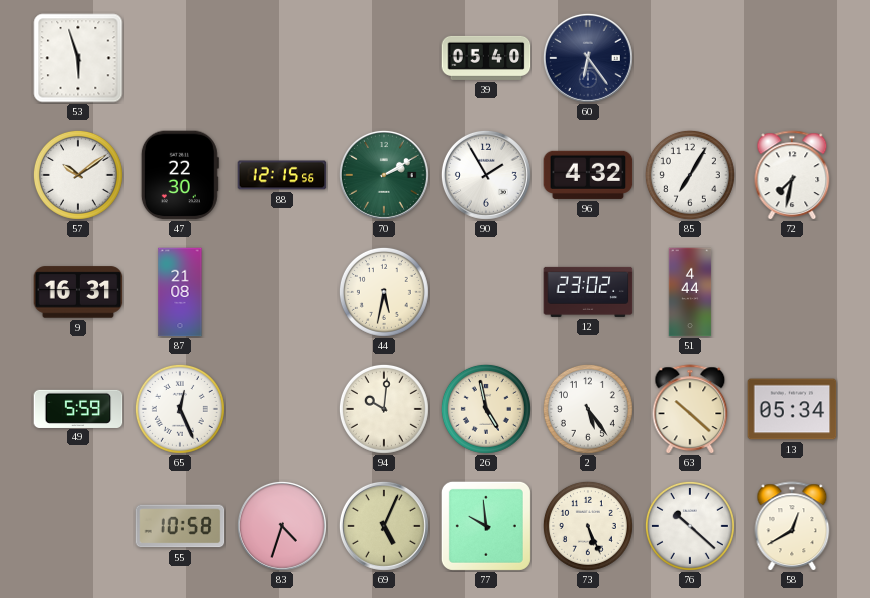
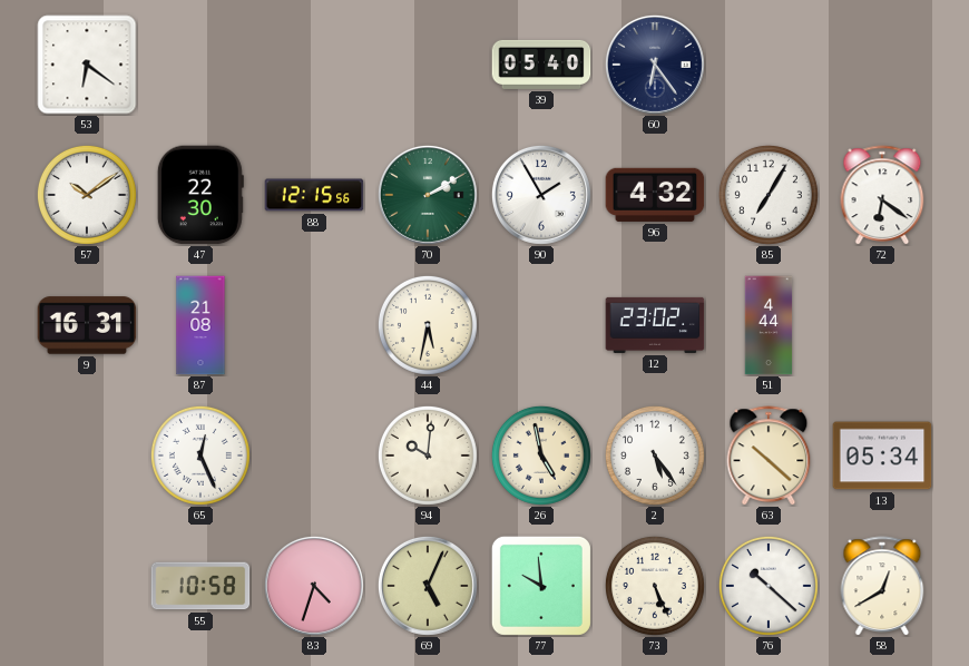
53: 5:57 -> 6:21 (87, 65)
72: 7:32 -> 6:21 (882, 195)
49: 5:59 -> none (78, 408)
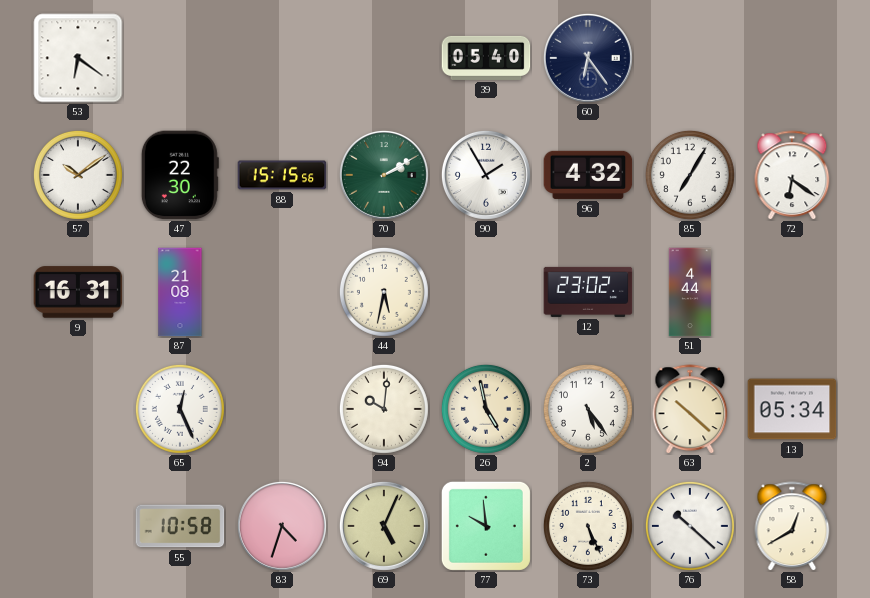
88: 12:15 -> 15:15 (282, 175)
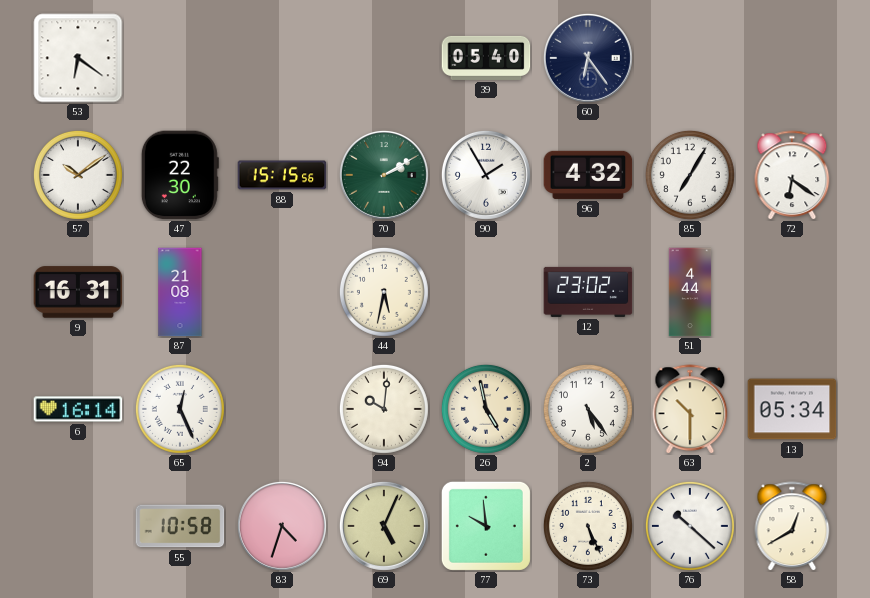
6: none -> 16:14 (78, 409)
63: 10:22 -> 10:30 (690, 409)
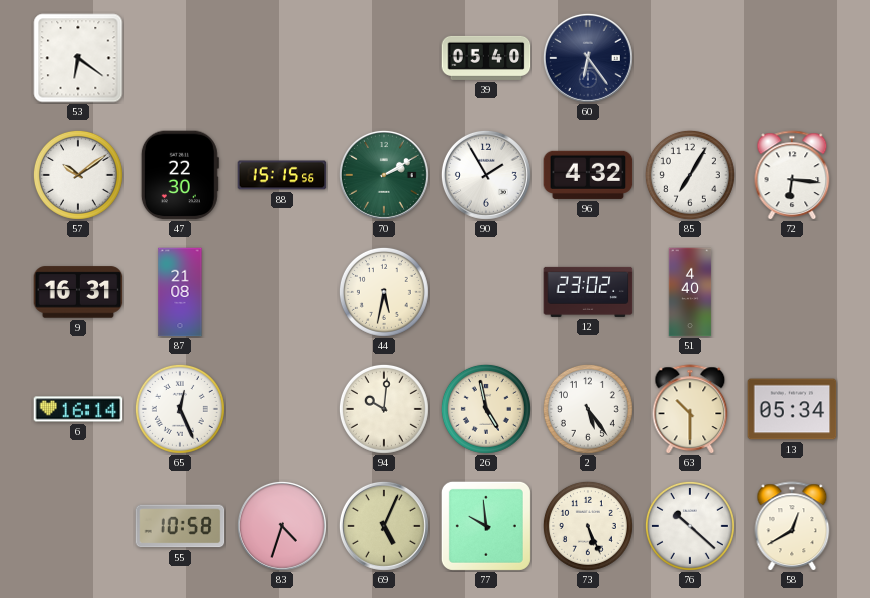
72: 6:21 -> 6:16 (792, 175)
51: 4:44 -> 4:40 (690, 292)
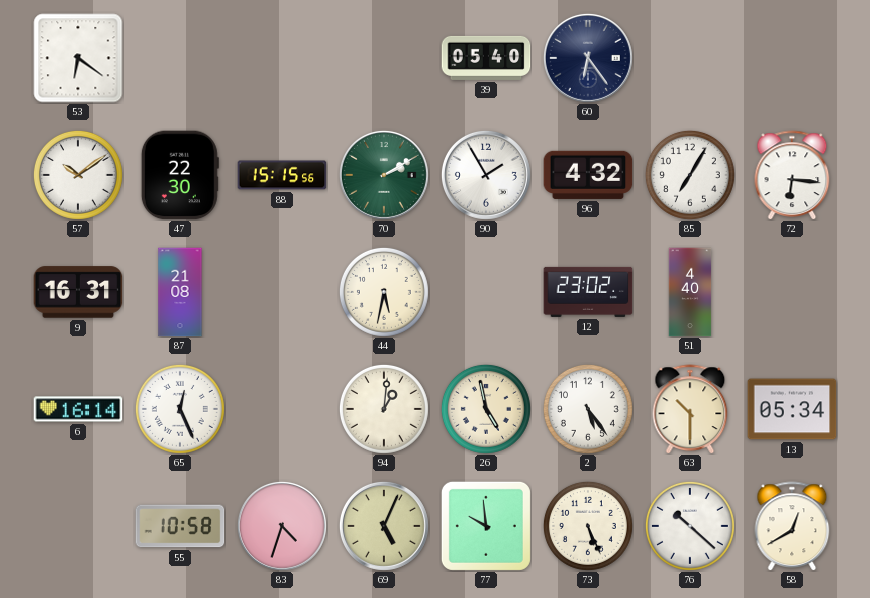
94: 10:01 -> 1:01 (384, 409)
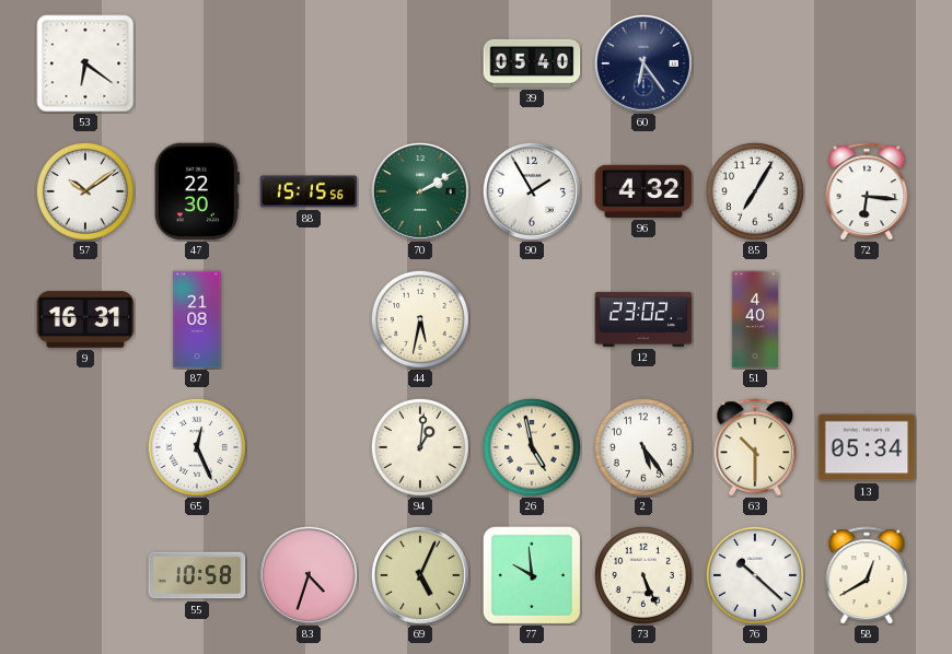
6: 16:14 -> none (78, 409)
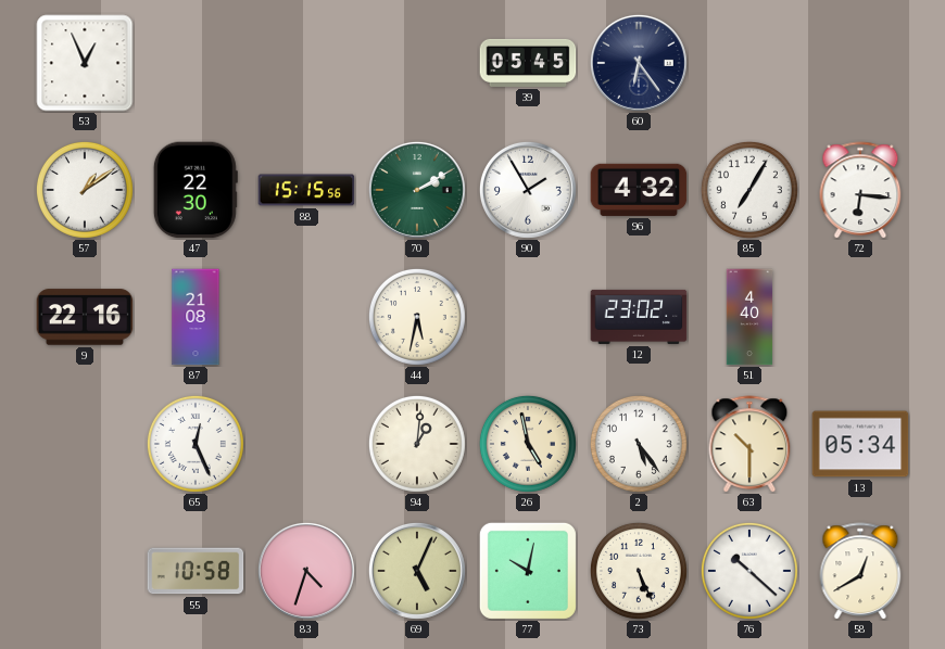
53: 6:21 -> 12:56 (85, 63)
39: 05:40 -> 05:45 (528, 63)
57: 10:09 -> 1:09 (85, 190)
9: 16:31 -> 22:16 (85, 317)
77: 9:59 -> 10:02 (528, 571)
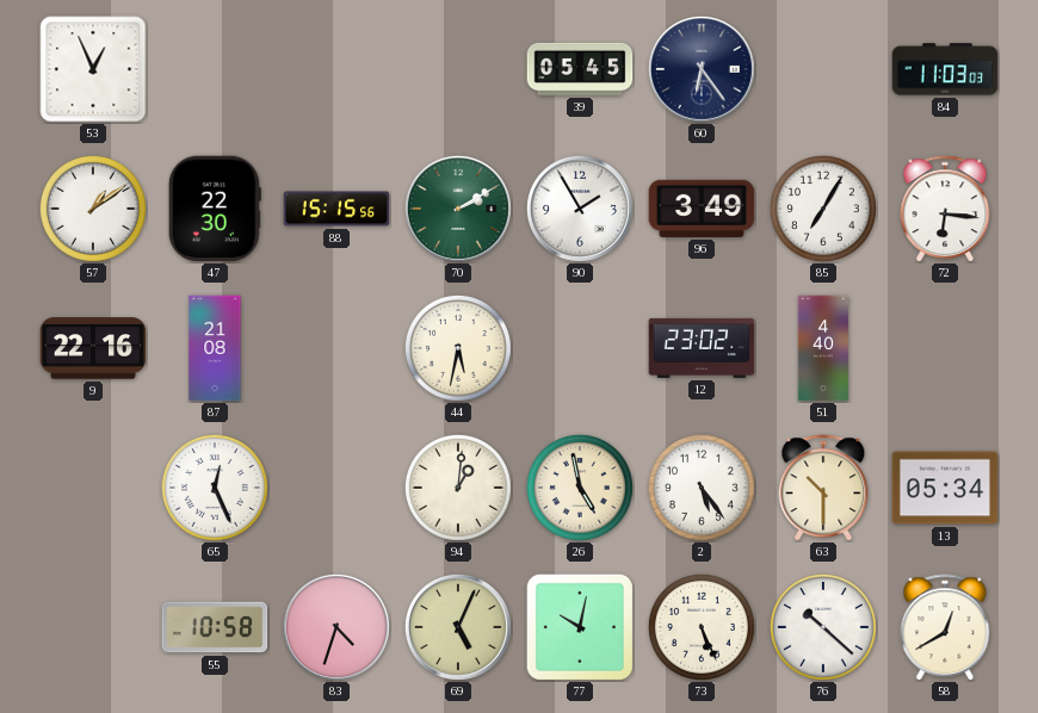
84: none -> 11:03 (945, 69)
96: 4:32 -> 3:49 (702, 209)
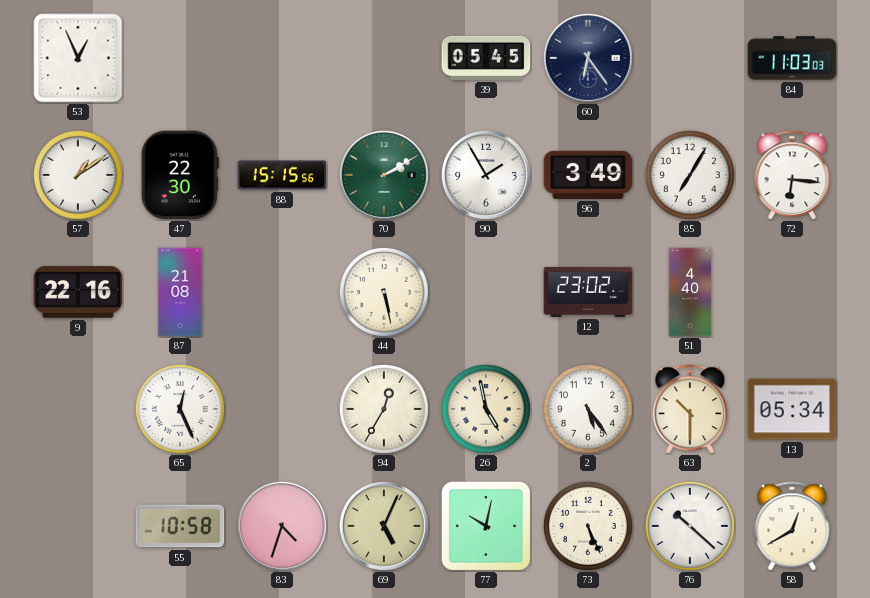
44: 5:32 -> 5:28 (384, 292)
94: 1:01 -> 12:35 (384, 409)
